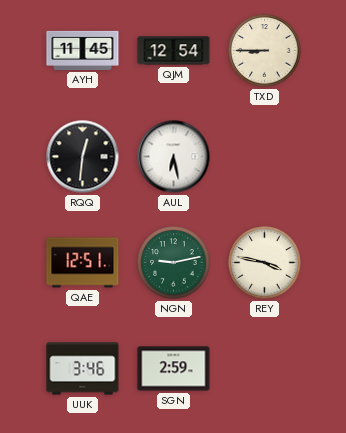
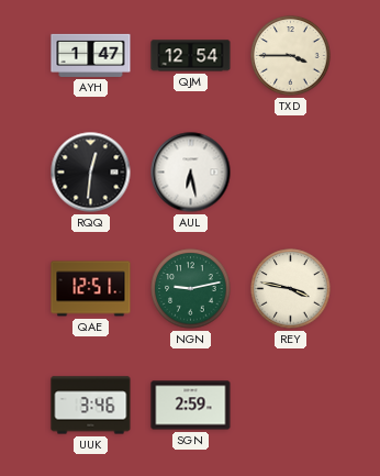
AYH: 11:45 -> 1:47 (91, 55)
TXD: 8:45 -> 3:45 (291, 56)
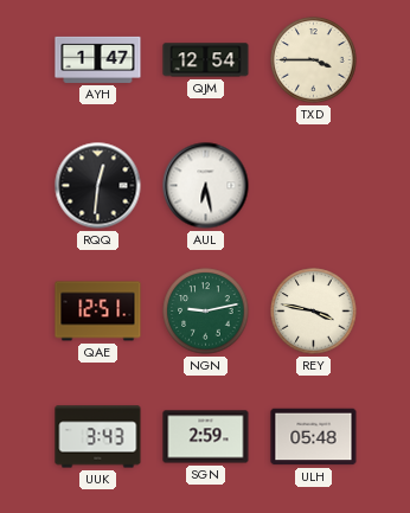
UUK: 3:46 -> 3:43 (98, 437)
ULH: none -> 05:48 (314, 437)
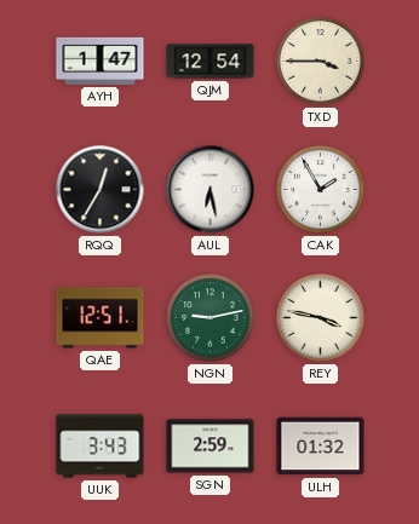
RQQ: 12:31 -> 12:35 (101, 190)
CAK: none -> 1:55 (321, 190)
ULH: 05:48 -> 01:32 (321, 447)
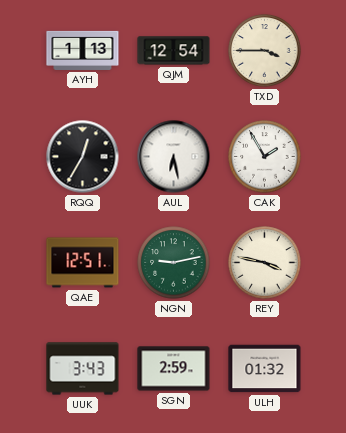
AYH: 1:47 -> 1:13 (83, 50)
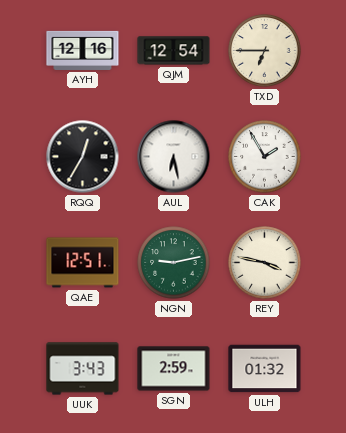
AYH: 1:13 -> 12:16 (83, 50)
TXD: 3:45 -> 6:45 (265, 51)
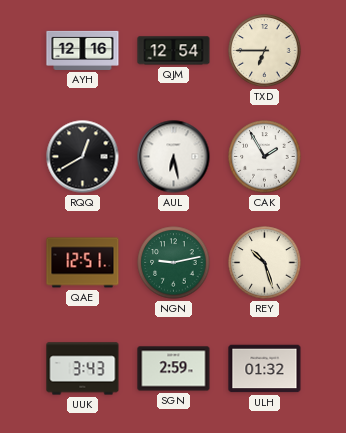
RQQ: 12:35 -> 12:40 (83, 157)
REY: 3:47 -> 10:27 (265, 263)
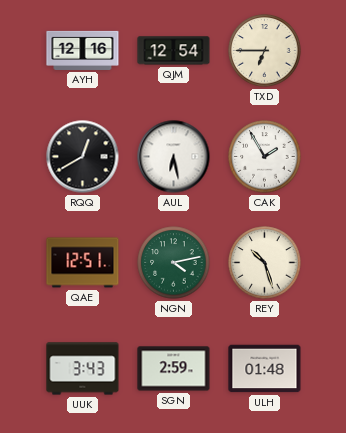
NGN: 9:13 -> 4:13 (174, 263)
ULH: 01:32 -> 01:48 (265, 369)
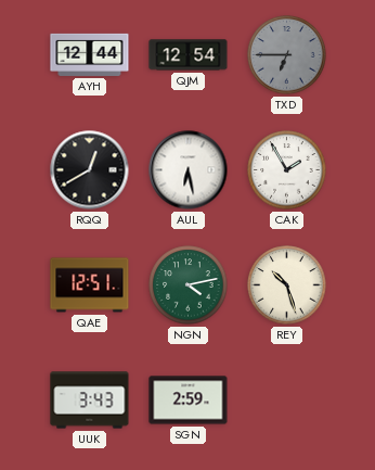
AYH: 12:16 -> 12:44 (90, 54)
TXD dial: cream -> grey (287, 55)
ULH: 01:48 -> none (265, 369)
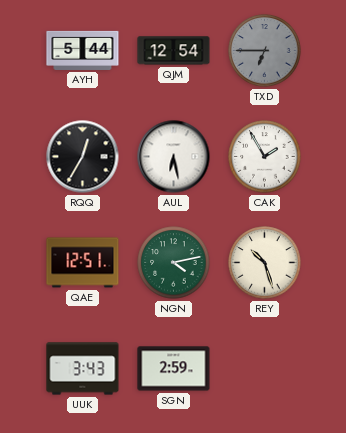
AYH: 12:44 -> 5:44 (83, 50)
RQQ: 12:40 -> 12:35 (83, 157)
